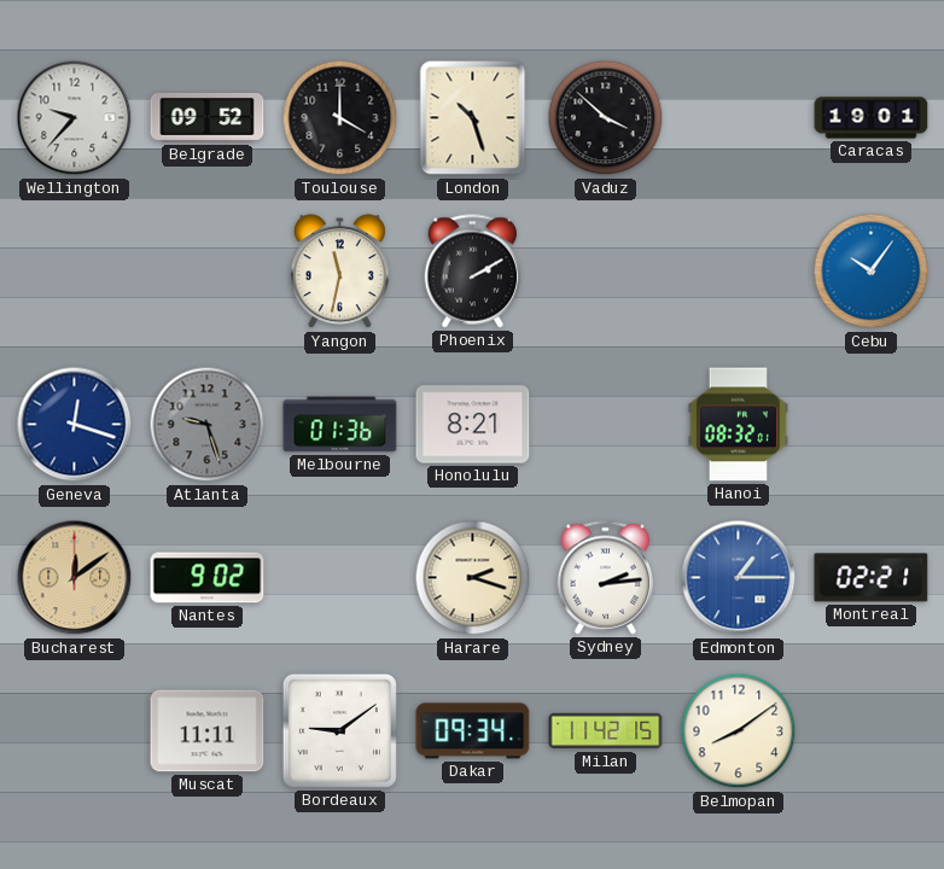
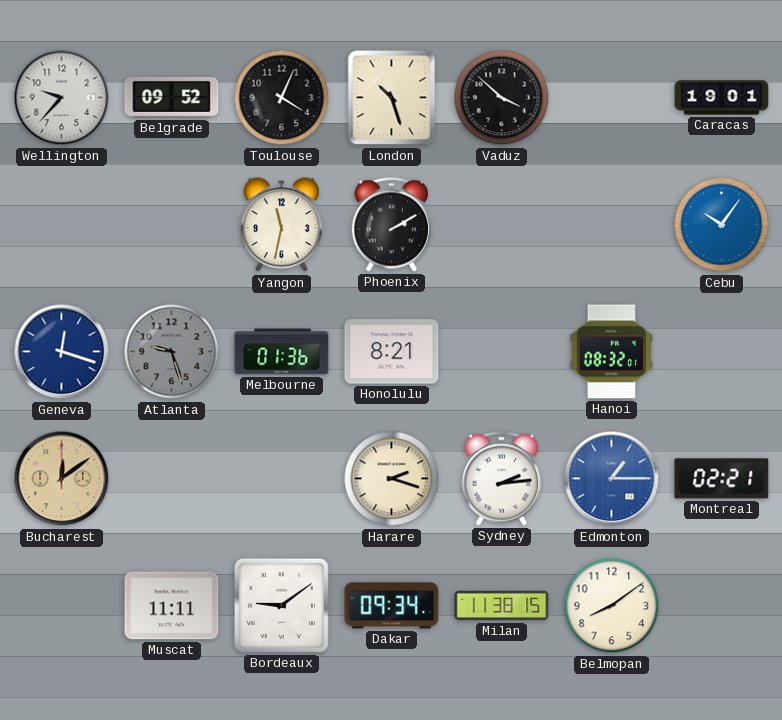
Toulouse: 4:00 -> 4:04 (282, 98)
Nantes: 9:02 -> none (208, 578)
Milan: 11:42 -> 11:38 (502, 606)
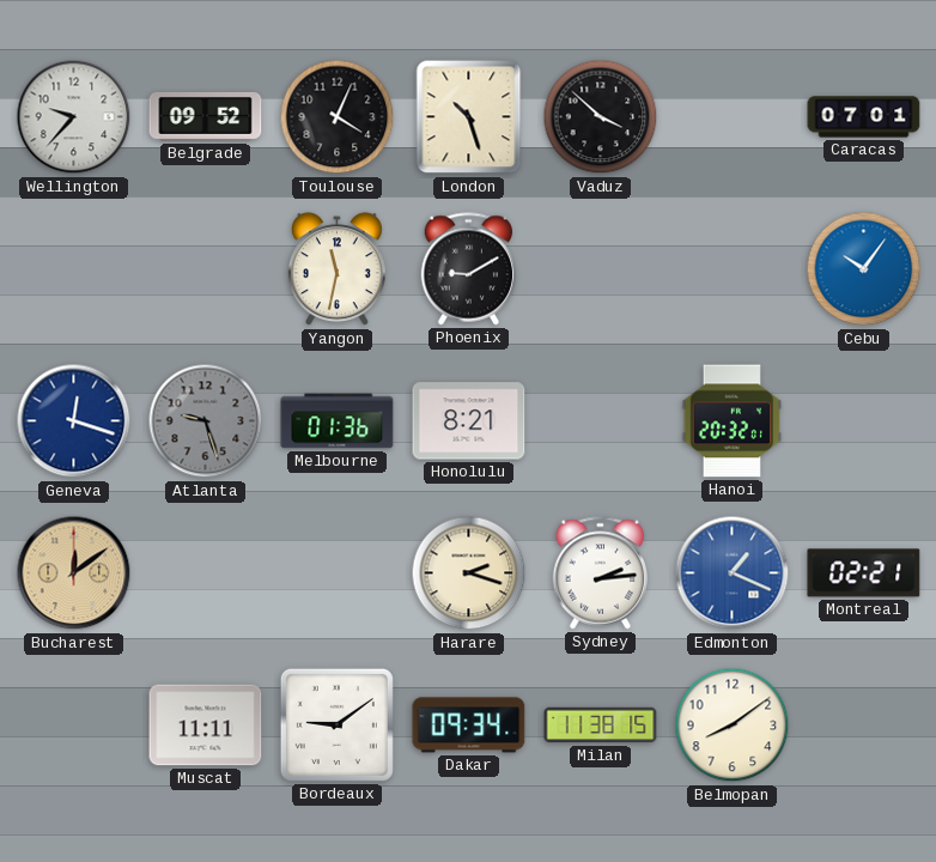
Caracas: 19:01 -> 07:01 (864, 117)
Phoenix: 2:10 -> 9:10 (469, 269)
Hanoi: 08:32 -> 20:32 (733, 421)
Edmonton: 1:15 -> 1:19 (733, 573)
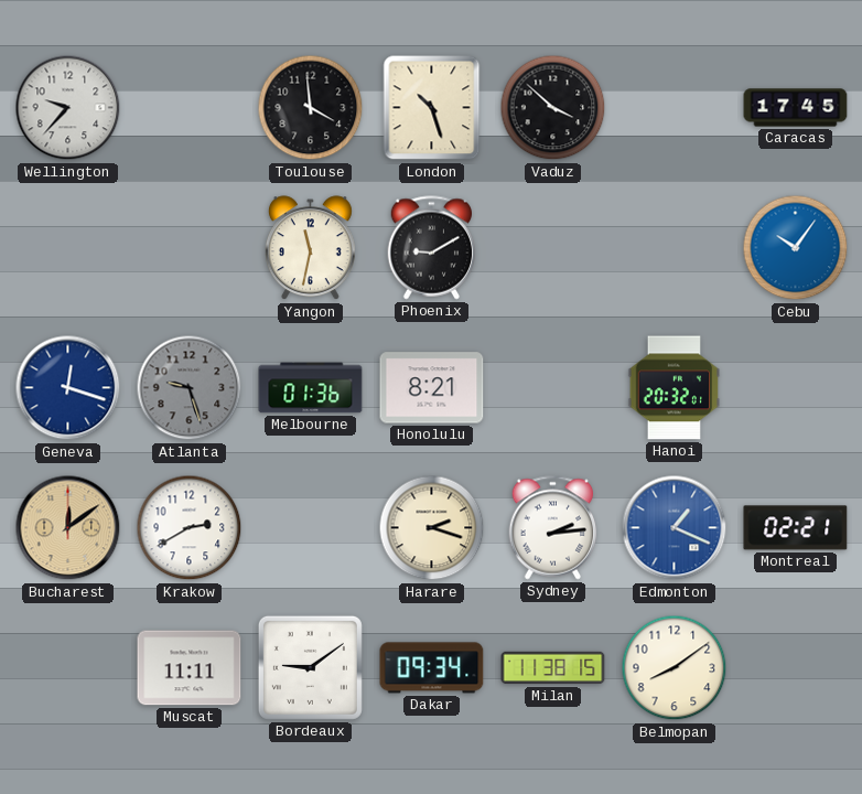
Belgrade: 09:52 -> none (206, 116)
Toulouse: 4:04 -> 3:59 (311, 108)
Caracas: 07:01 -> 17:45 (796, 108)
Krakow: none -> 2:40 (190, 528)
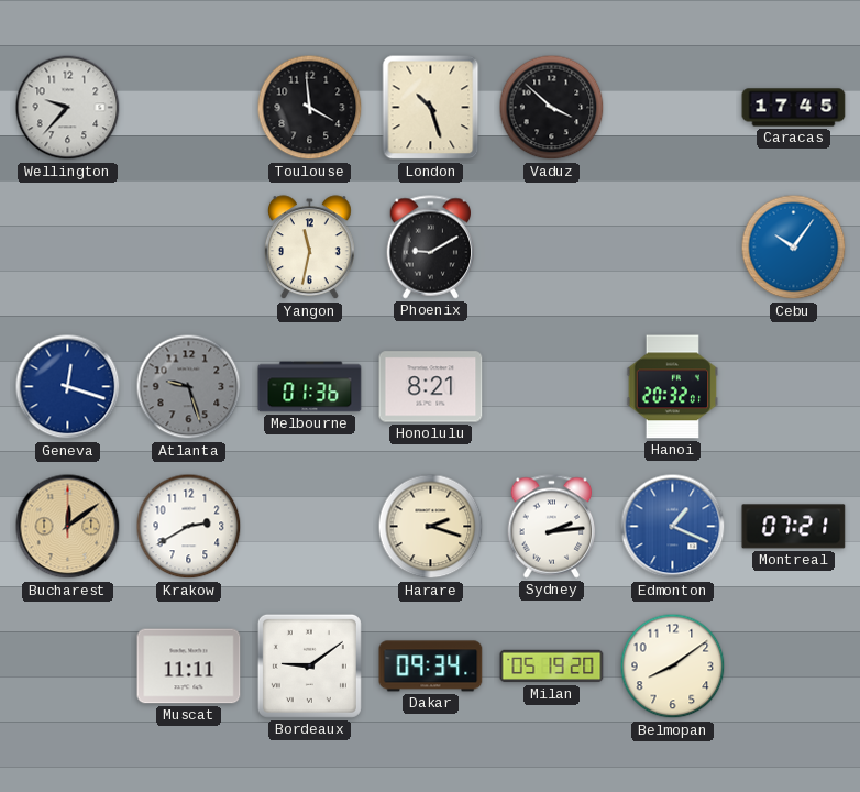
Montreal: 02:21 -> 07:21 (794, 527)
Milan: 11:38 -> 05:19 (552, 667)
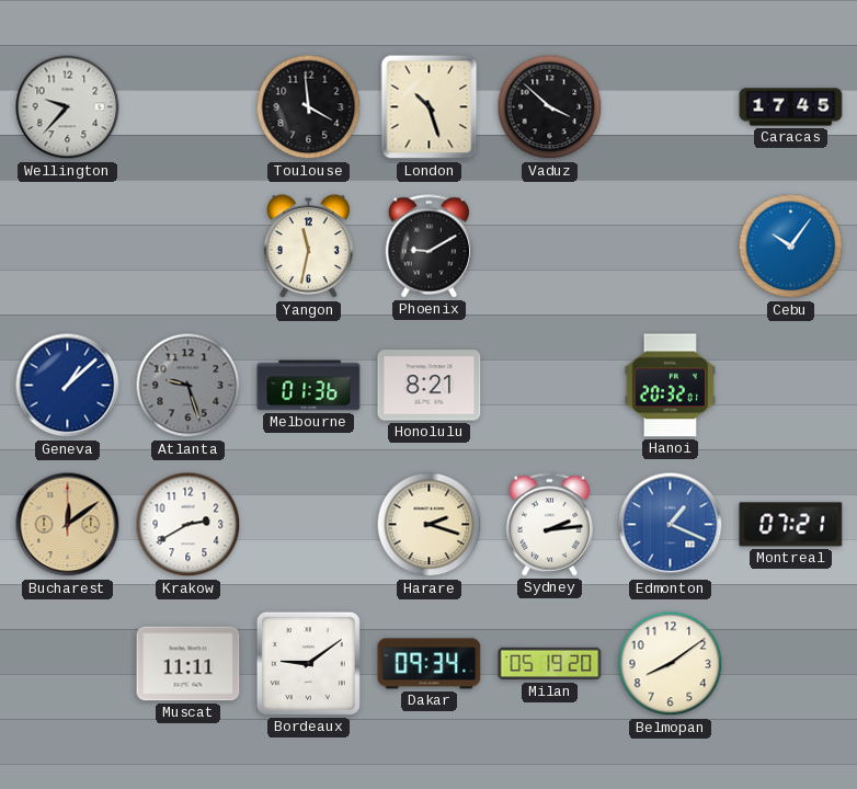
Geneva: 12:18 -> 1:08 (68, 386)
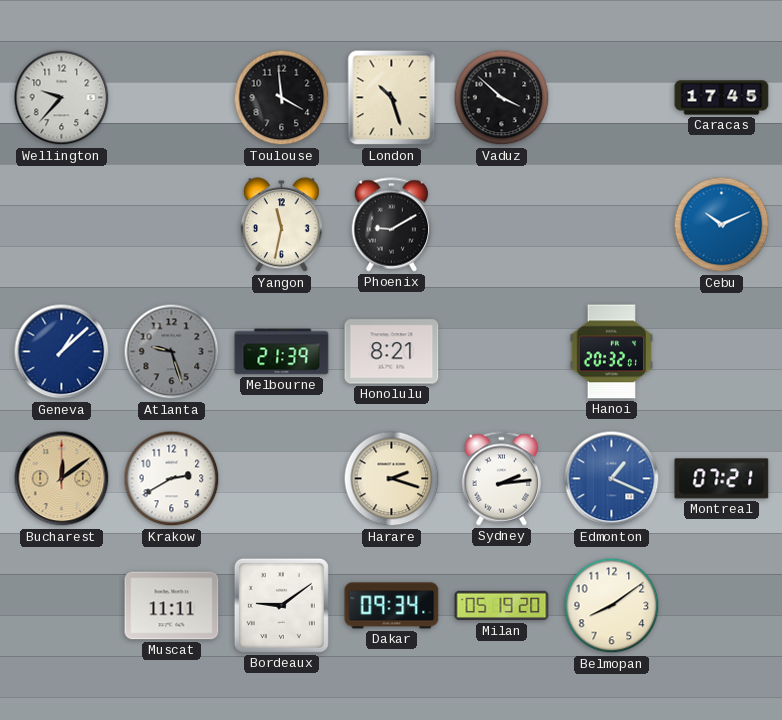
Cebu: 10:06 -> 10:11 (722, 225)
Melbourne: 01:36 -> 21:39 (282, 352)
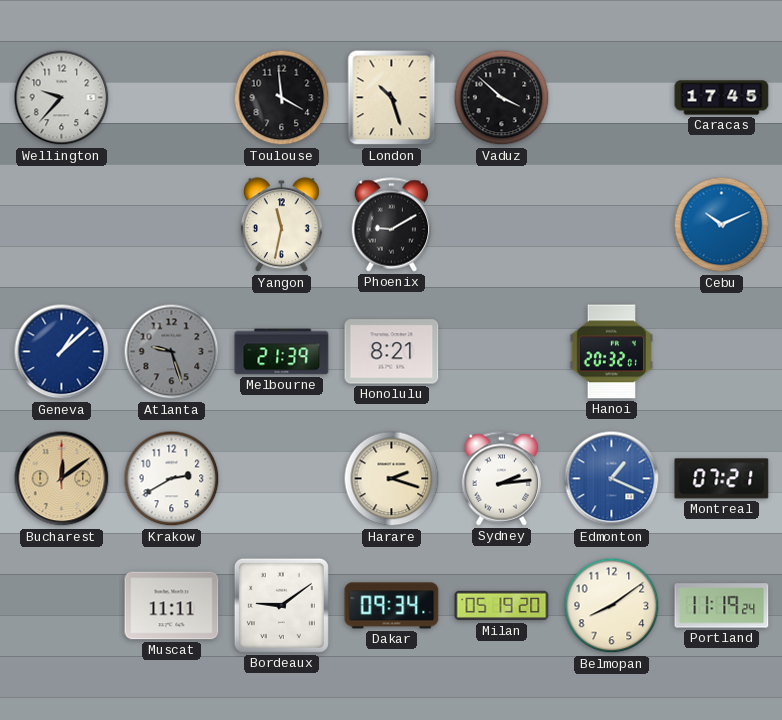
Portland: none -> 11:19 (722, 606)
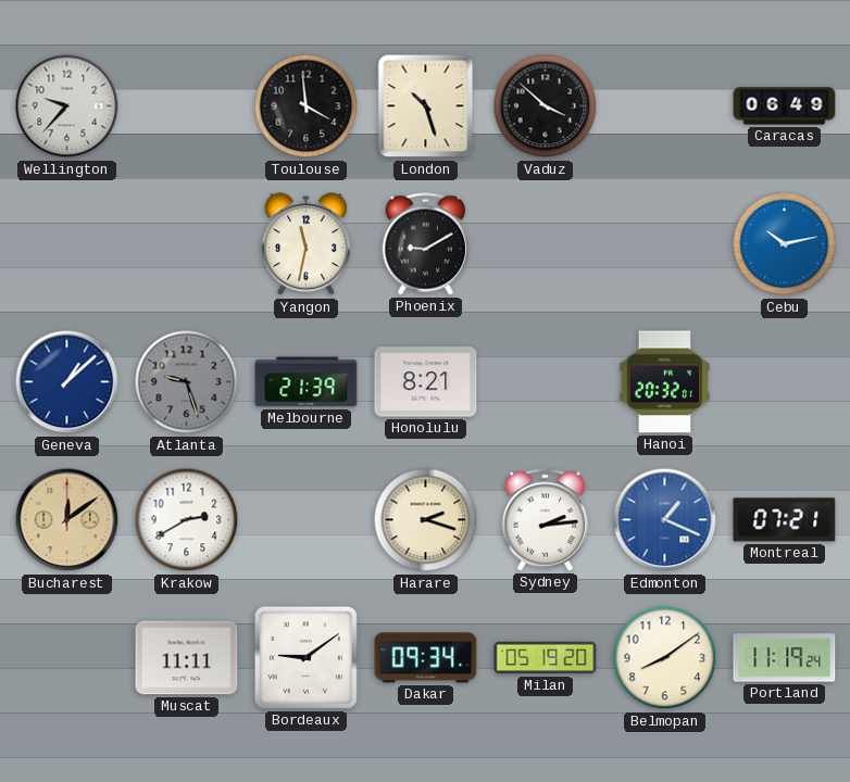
Caracas: 17:45 -> 06:49 (785, 106)
Cebu: 10:11 -> 10:13 (785, 244)
